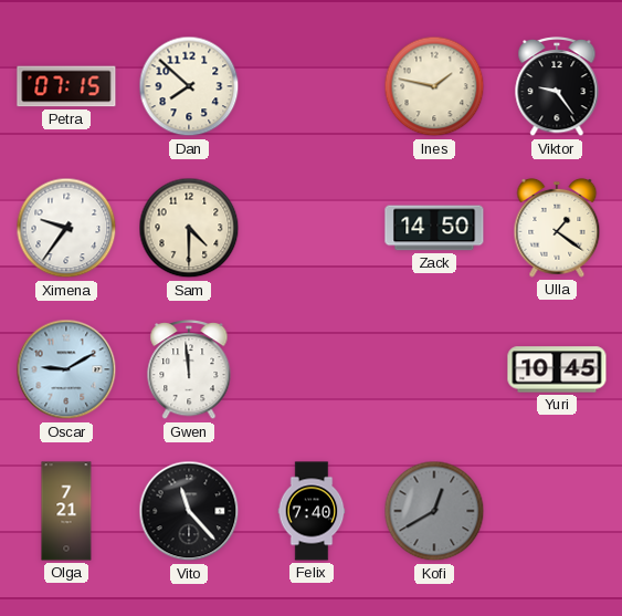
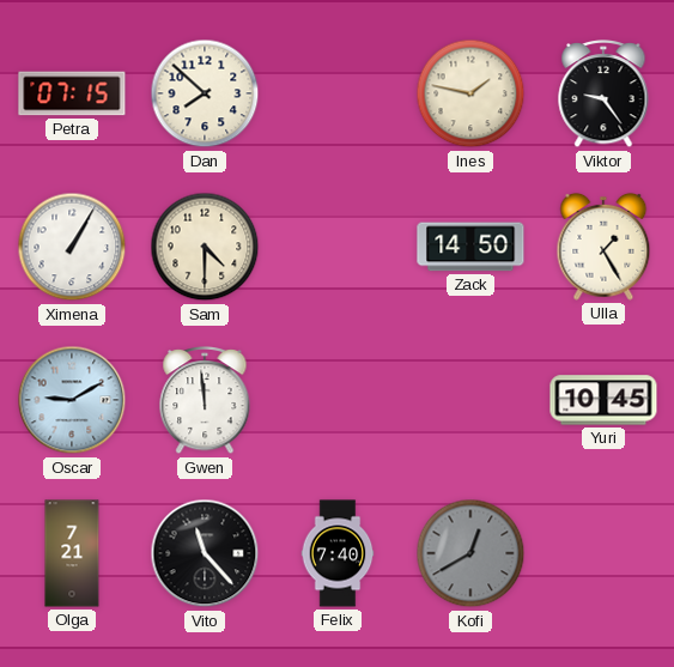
Ximena: 9:36 -> 1:05 (72, 247)
Ulla: 1:21 -> 1:25 (603, 247)
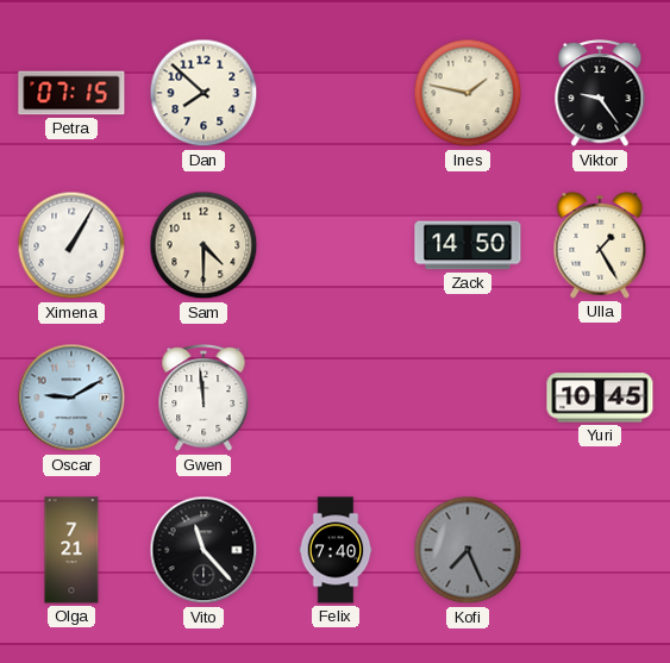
Kofi: 12:40 -> 7:26 (468, 550)
